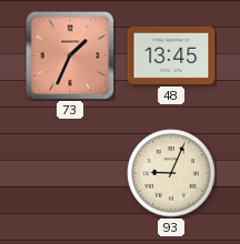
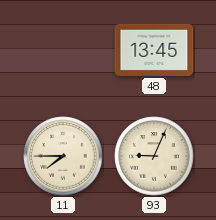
73: 1:34 -> none (70, 55)
11: none -> 7:45 (63, 156)
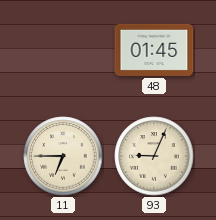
48: 13:45 -> 01:45 (154, 50)
11: 7:45 -> 6:45 (63, 156)
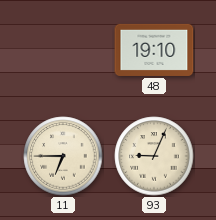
48: 01:45 -> 19:10 (154, 50)
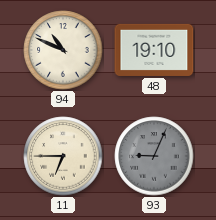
94: none -> 10:49 (63, 50)
93 dial: cream -> grey (154, 156)
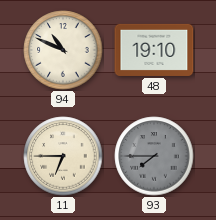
93: 9:04 -> 7:45 (154, 156)
